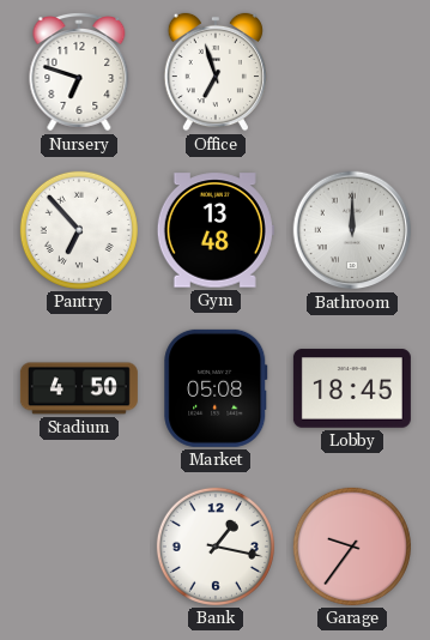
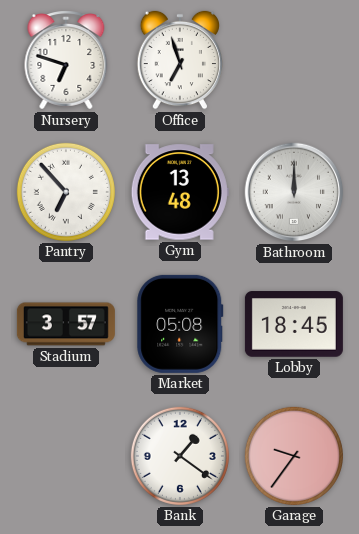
Stadium: 4:50 -> 3:57 (66, 324)
Bank: 1:17 -> 1:21 (180, 456)
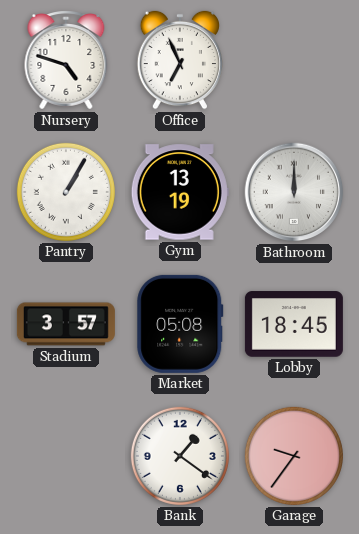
Nursery: 6:48 -> 4:48 (66, 60)
Office: 6:57 -> 6:56 (180, 60)
Pantry: 6:53 -> 1:05 (66, 192)
Gym: 13:48 -> 13:19 (180, 192)
